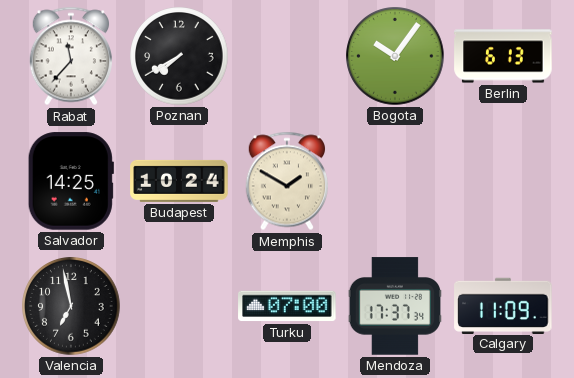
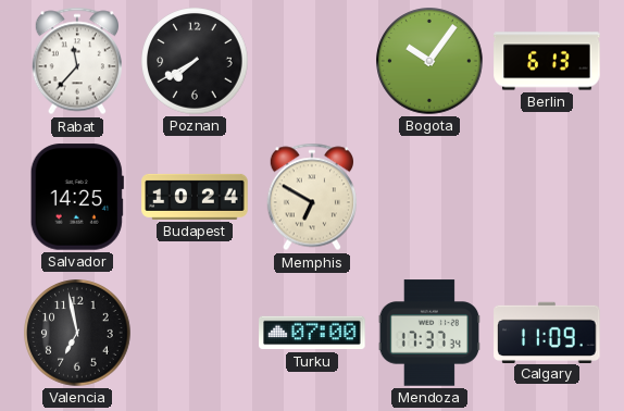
Memphis: 1:50 -> 6:50 (311, 197)
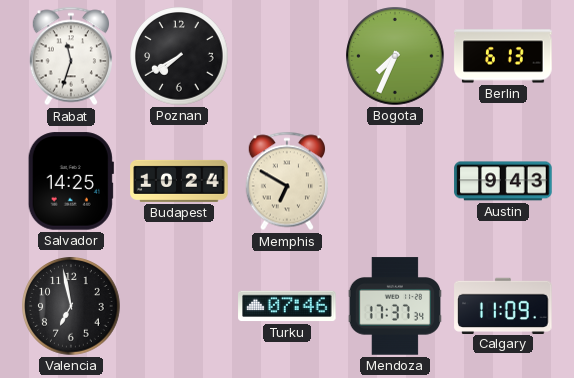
Rabat: 11:37 -> 11:33 (70, 56)
Bogota: 10:06 -> 7:34 (395, 56)
Austin: none -> 9:43 (503, 181)
Turku: 07:00 -> 07:46 (287, 306)
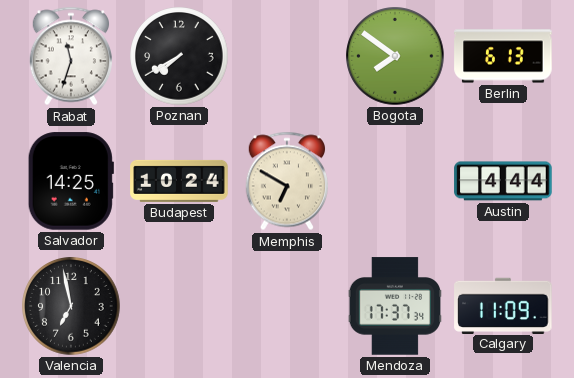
Bogota: 7:34 -> 7:51 (395, 56)
Austin: 9:43 -> 4:44 (503, 181)
Turku: 07:46 -> none (287, 306)
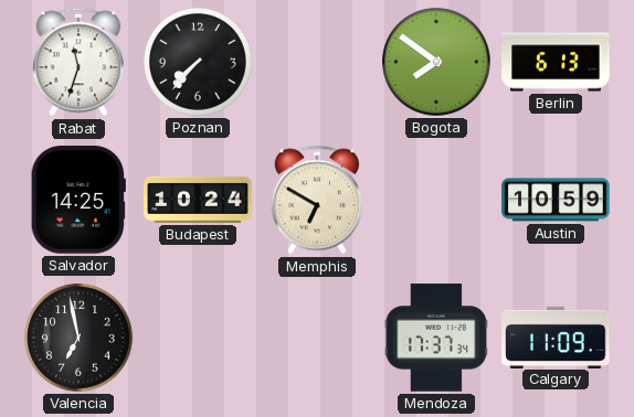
Poznan: 7:40 -> 7:37 (198, 62)
Austin: 4:44 -> 10:59 (556, 200)
